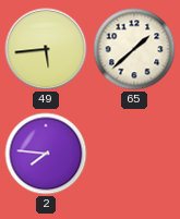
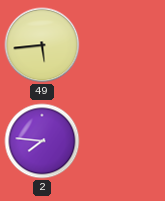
65: 1:38 -> none (134, 49)
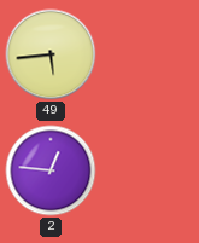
2: 7:46 -> 12:46 (51, 170)
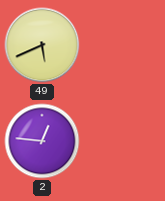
49: 5:44 -> 5:41 (42, 45)
